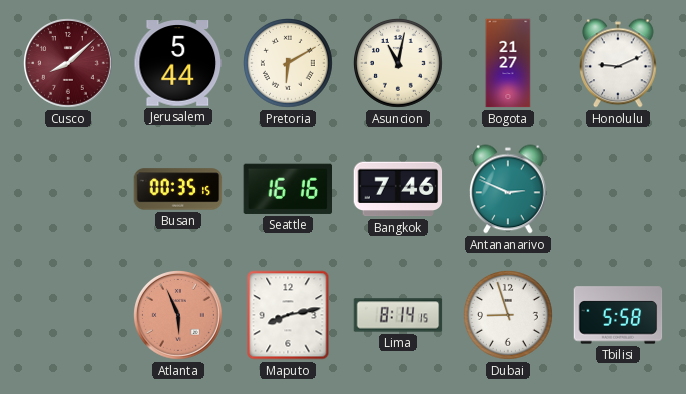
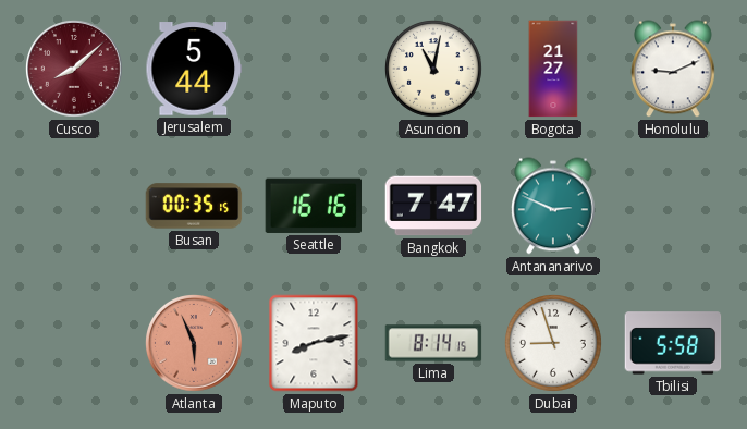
Pretoria: 6:10 -> none (289, 64)
Bangkok: 7:46 -> 7:47 (433, 206)
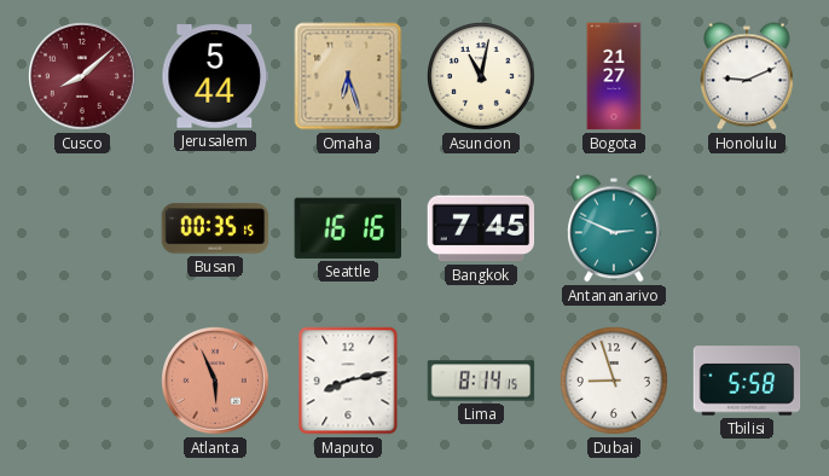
Omaha: none -> 6:27 (348, 76)
Bangkok: 7:47 -> 7:45 (481, 228)
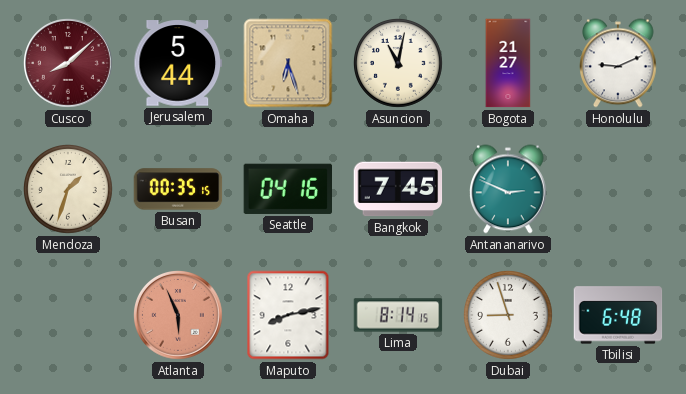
Mendoza: none -> 1:33 (69, 190)
Seattle: 16:16 -> 04:16 (287, 189)
Tbilisi: 5:58 -> 6:48 (618, 315)
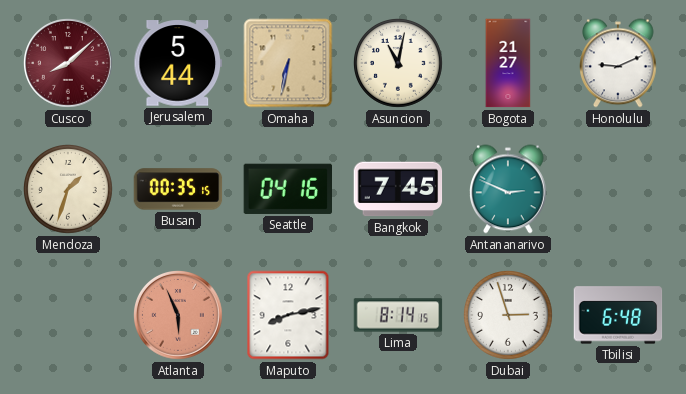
Omaha: 6:27 -> 6:32 (288, 63)
Dubai: 8:57 -> 2:57 (509, 316)
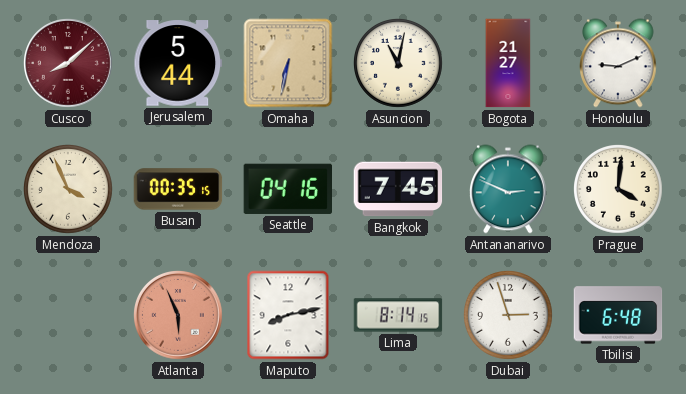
Mendoza: 1:33 -> 3:56 (69, 190)
Prague: none -> 4:01 (619, 190)
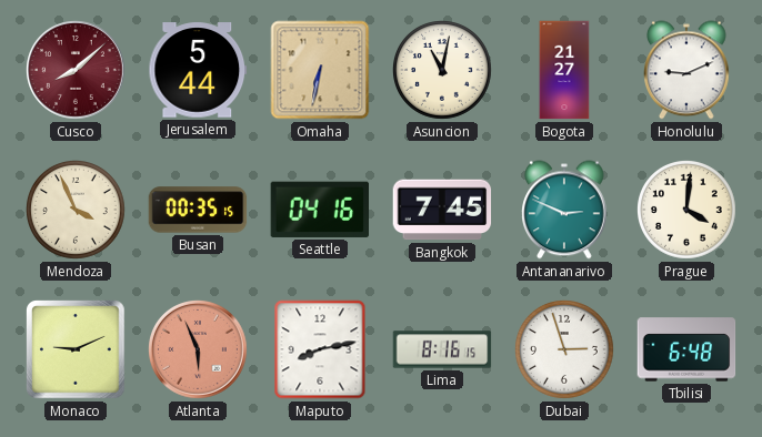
Monaco: none -> 9:11 (76, 349)
Lima: 8:14 -> 8:16 (442, 349)
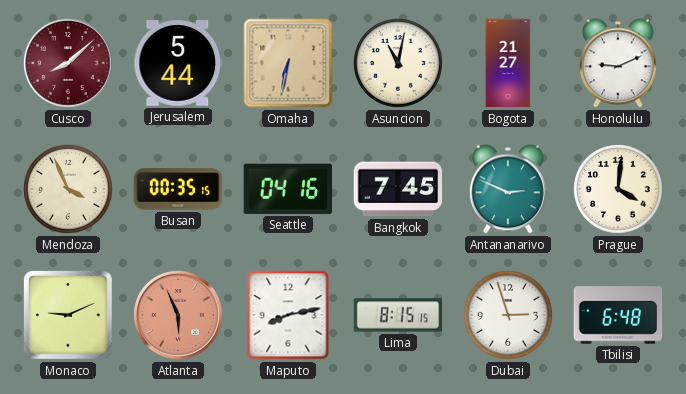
Lima: 8:16 -> 8:15 (398, 315)
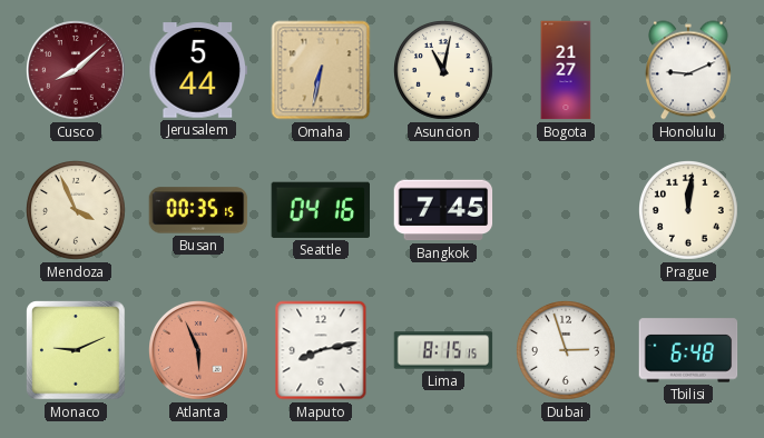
Antananarivo: 2:49 -> none (509, 189)
Prague: 4:01 -> 12:01 (689, 211)
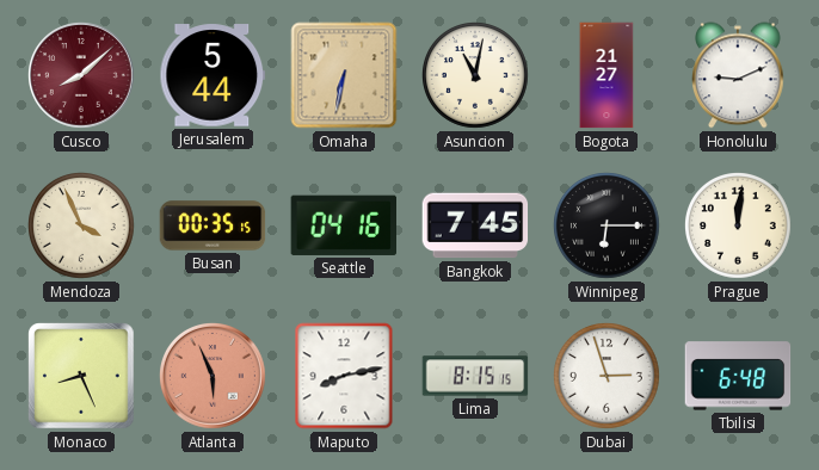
Winnipeg: none -> 6:15 (608, 227)
Monaco: 9:11 -> 8:26 (81, 376)
